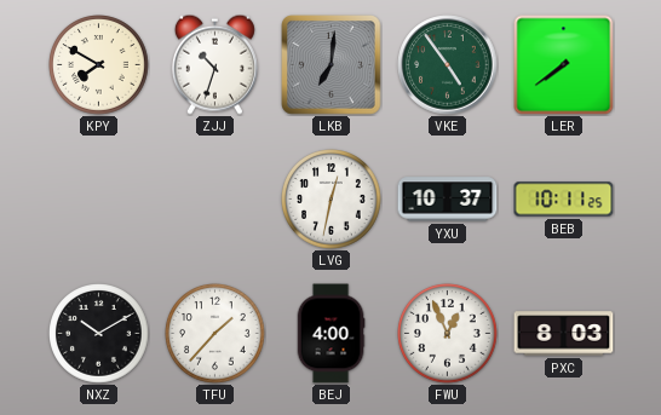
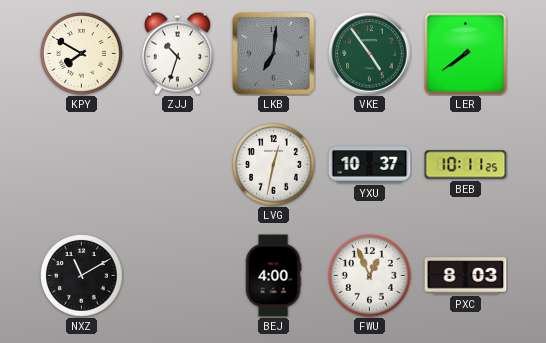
NXZ: 10:10 -> 11:10 (82, 276)
TFU: 1:37 -> none (215, 334)
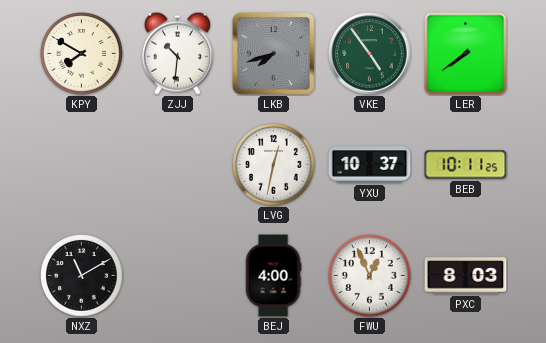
ZJJ: 10:33 -> 10:31 (177, 53)
LKB: 7:01 -> 7:42 (274, 54)
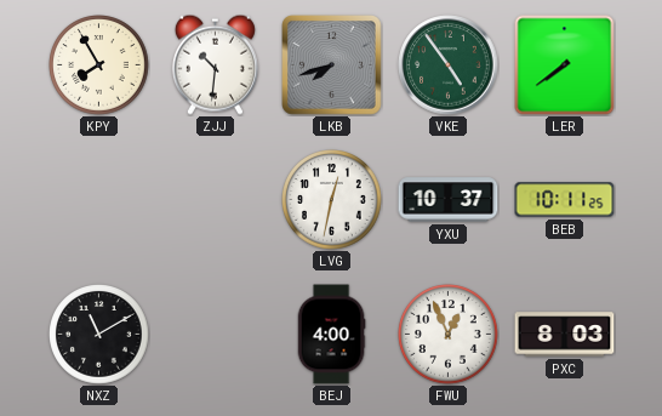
KPY: 7:50 -> 7:55 (99, 65)
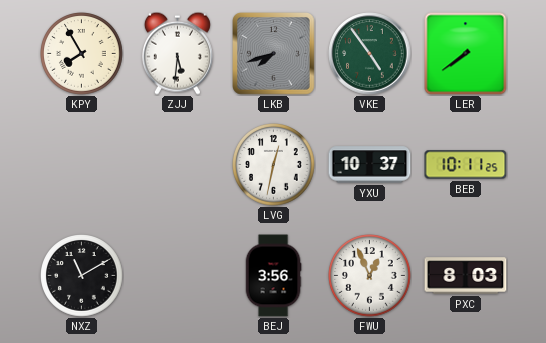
ZJJ: 10:31 -> 5:31 (177, 53)
BEJ: 4:00 -> 3:56 (273, 276)
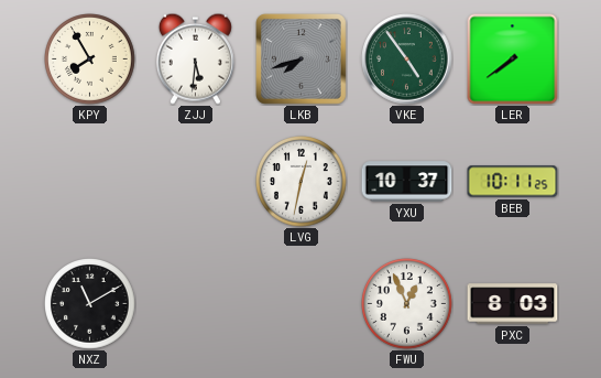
BEJ: 3:56 -> none (273, 276)
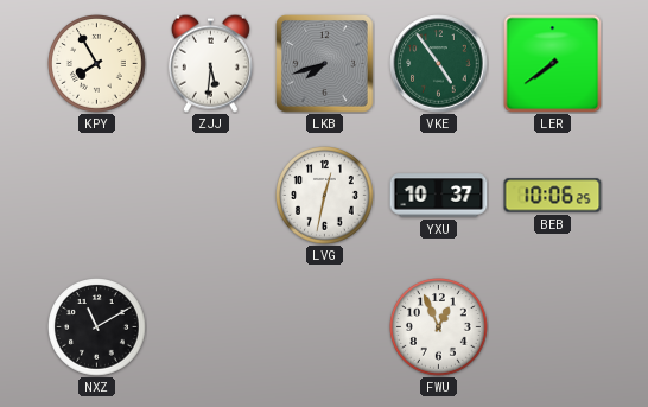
BEB: 10:11 -> 10:06 (553, 196)
PXC: 8:03 -> none (513, 304)
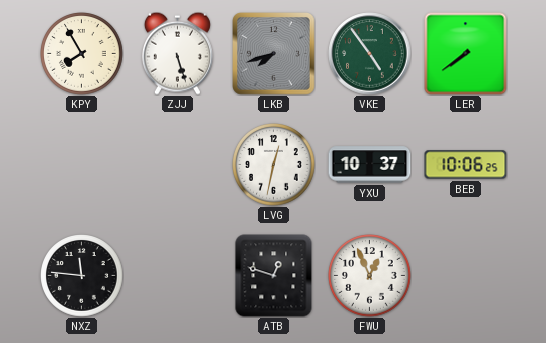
ZJJ: 5:31 -> 5:27 (177, 53)
NXZ: 11:10 -> 11:46 (82, 276)
ATB: none -> 12:48 (274, 276)
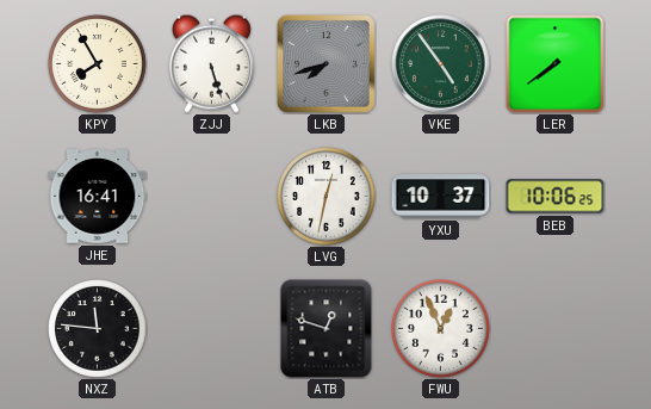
JHE: none -> 16:41 (98, 197)
